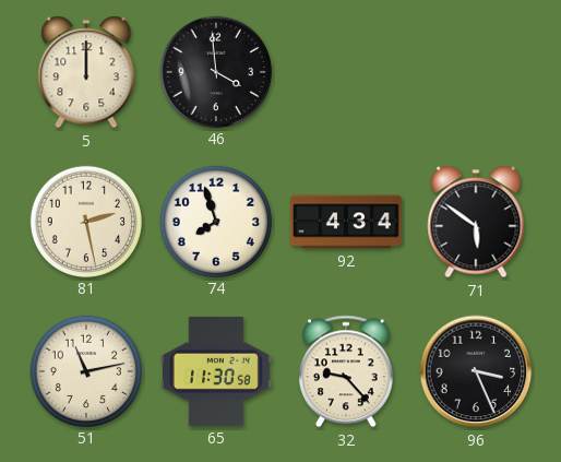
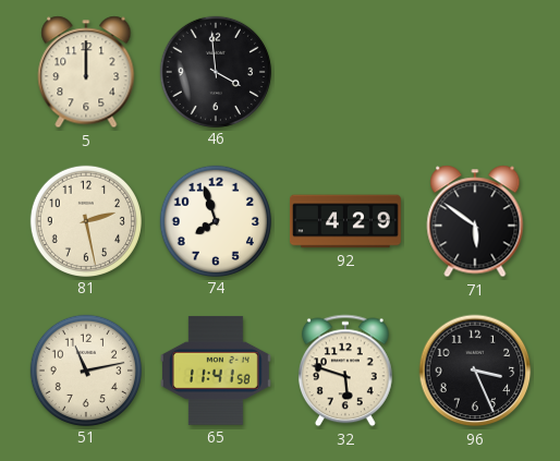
92: 4:34 -> 4:29 (346, 221)
65: 11:30 -> 11:41 (216, 371)
32: 9:23 -> 5:48 (345, 371)
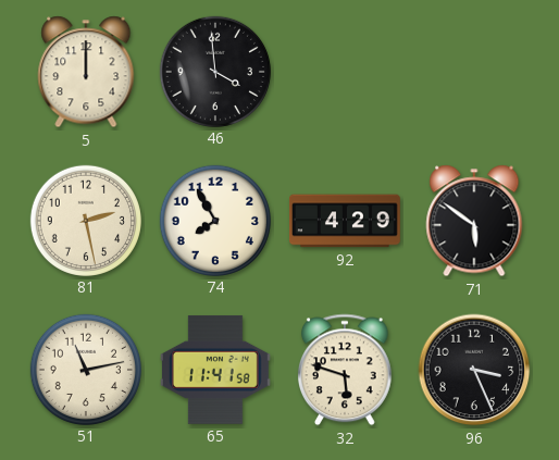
74: 7:57 -> 7:55 (214, 220)
